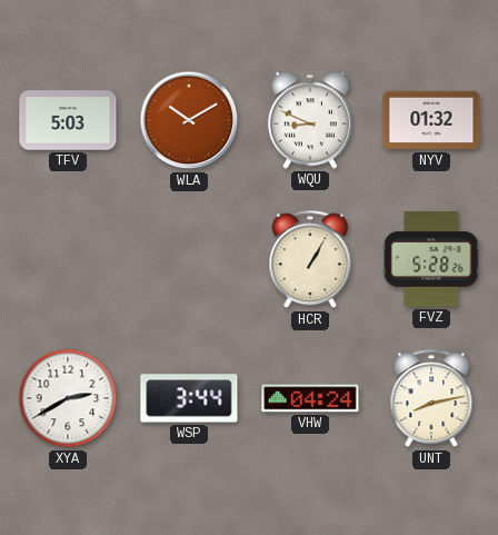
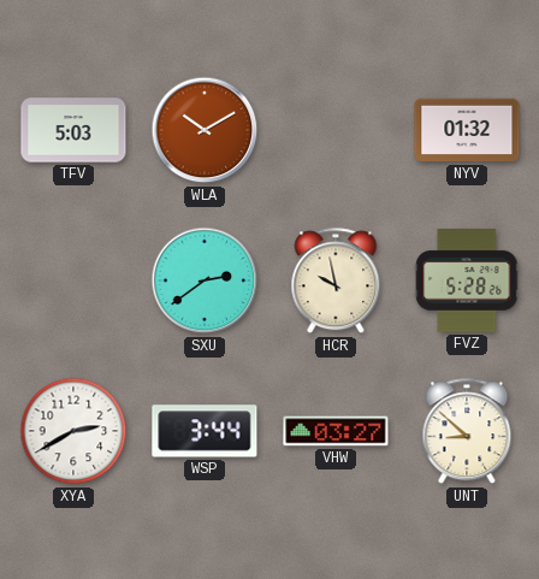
WQU: 8:49 -> none (310, 120)
SXU: none -> 2:39 (205, 280)
HCR: 1:05 -> 9:58 (336, 282)
VHW: 04:24 -> 03:27 (336, 431)
UNT: 8:13 -> 8:52 (467, 432)
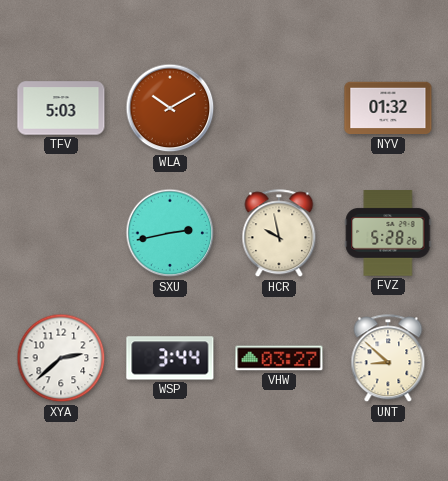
SXU: 2:39 -> 2:43 (170, 233)
XYA: 2:40 -> 2:38 (61, 358)
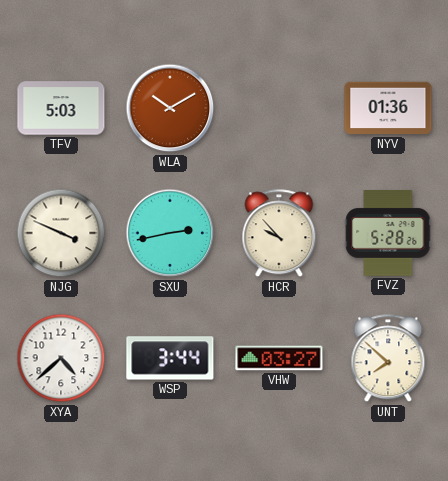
NYV: 01:32 -> 01:36 (388, 108)
NJG: none -> 3:49 (61, 233)
HCR: 9:58 -> 9:53 (279, 234)
XYA: 2:38 -> 4:38 (61, 358)
UNT: 8:52 -> 7:52 (388, 359)
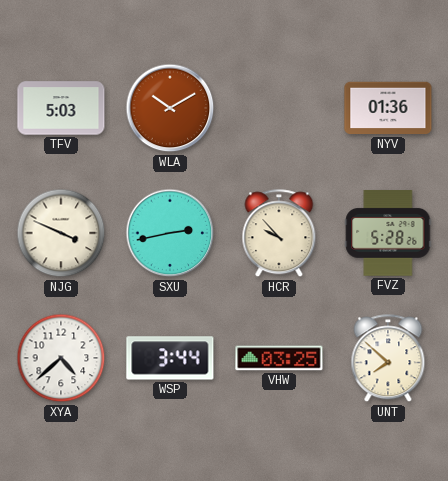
VHW: 03:27 -> 03:25 (279, 358)
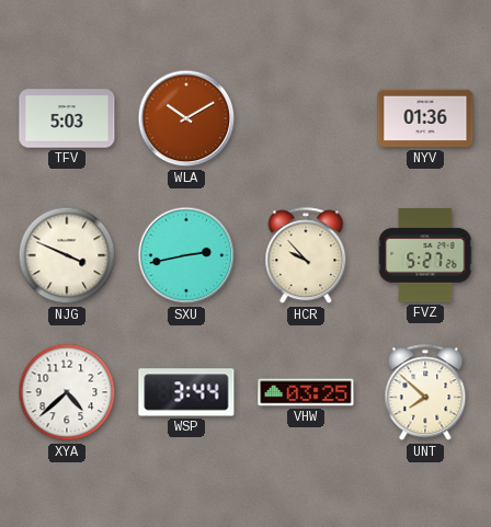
FVZ: 5:28 -> 5:27 (425, 255)
